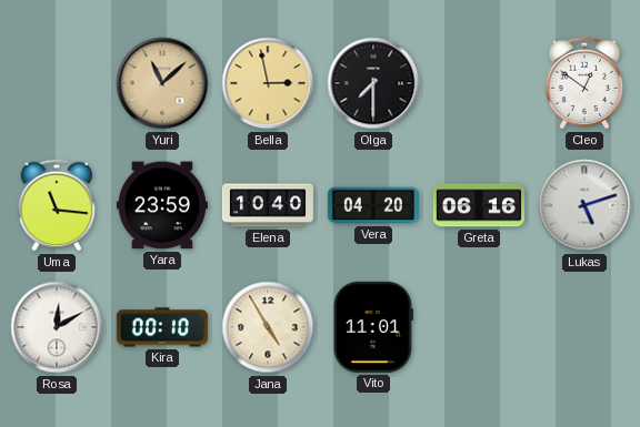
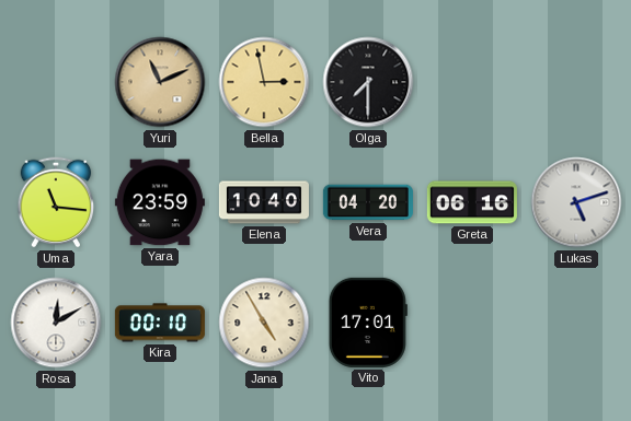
Yuri: 11:08 -> 11:11 (160, 82)
Cleo: 12:51 -> none (584, 83)
Vito: 11:01 -> 17:01 (368, 323)
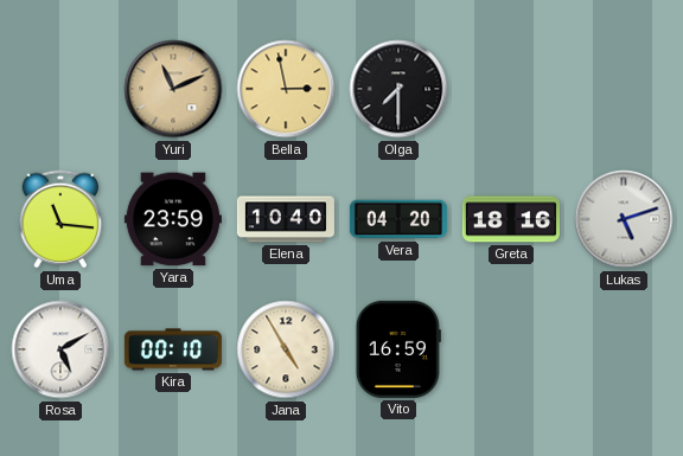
Greta: 06:16 -> 18:16 (511, 219)
Rosa: 12:10 -> 5:10 (60, 349)
Vito: 17:01 -> 16:59 (398, 349)
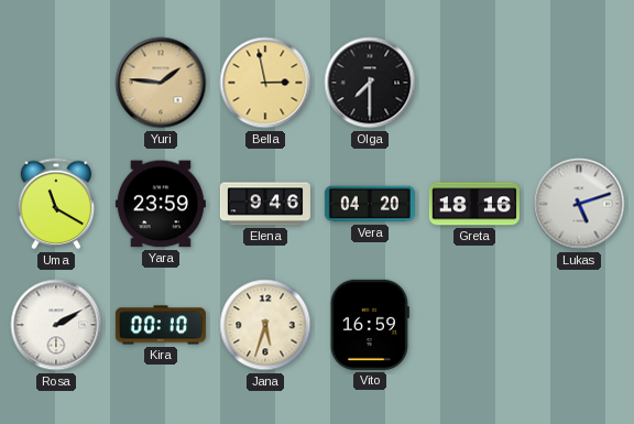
Yuri: 11:11 -> 1:46 (161, 83)
Uma: 11:16 -> 11:20 (56, 204)
Elena: 10:40 -> 9:46 (265, 204)
Rosa: 5:10 -> 2:10 (56, 325)
Jana: 4:55 -> 5:33 (265, 325)
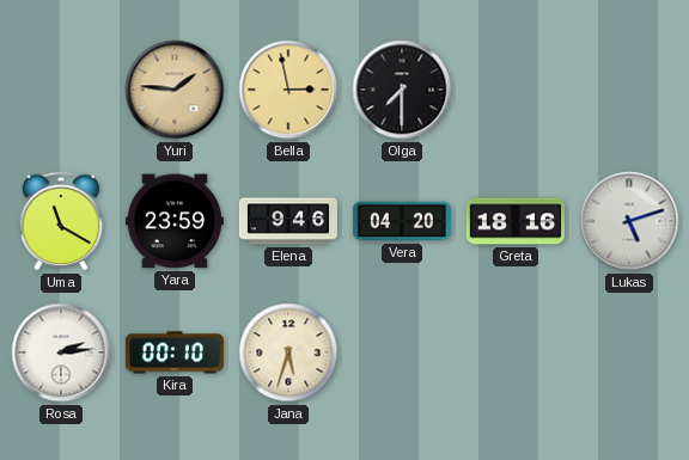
Rosa: 2:10 -> 2:14 (61, 352)
Vito: 16:59 -> none (370, 325)
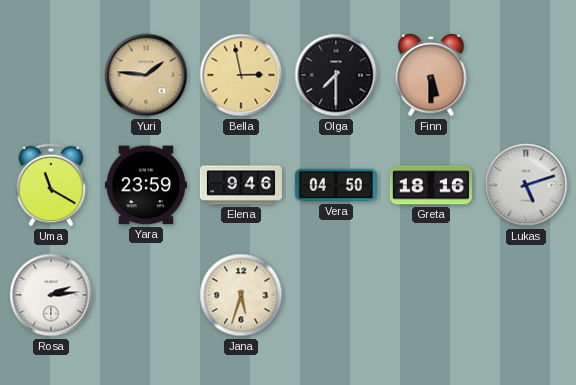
Finn: none -> 5:30 (431, 75)
Vera: 04:20 -> 04:50 (336, 185)
Kira: 00:10 -> none (175, 352)
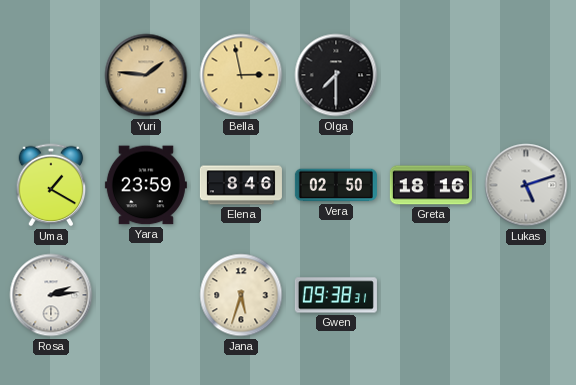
Finn: 5:30 -> none (431, 75)
Uma: 11:20 -> 1:20 (51, 185)
Elena: 9:46 -> 8:46 (241, 185)
Vera: 04:50 -> 02:50 (336, 185)
Gwen: none -> 09:38 (336, 295)
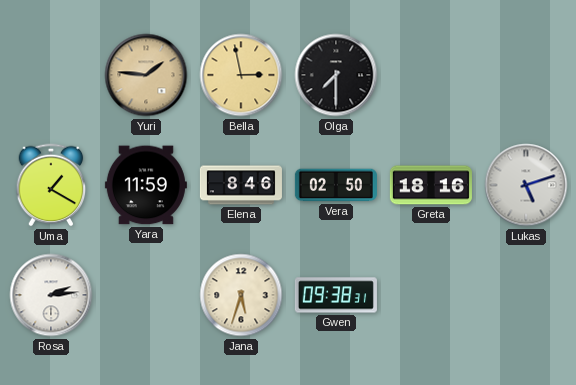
Yara: 23:59 -> 11:59 (146, 185)
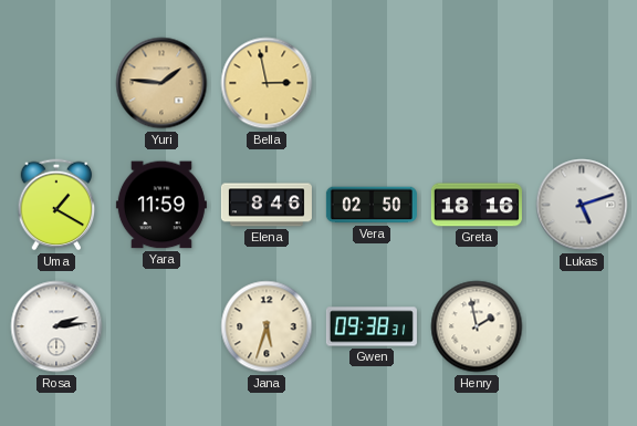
Olga: 7:30 -> none (336, 75)
Henry: none -> 1:58 (477, 326)
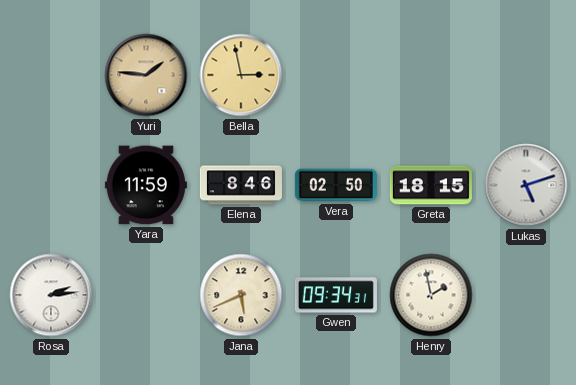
Uma: 1:20 -> none (56, 205)
Greta: 18:16 -> 18:15 (431, 185)
Jana: 5:33 -> 5:41 (241, 295)
Gwen: 09:38 -> 09:34 (336, 295)
